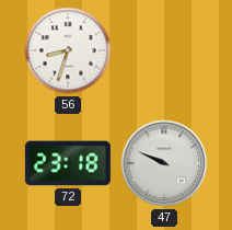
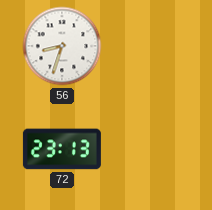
72: 23:18 -> 23:13 (62, 149)
47: 9:49 -> none (164, 163)
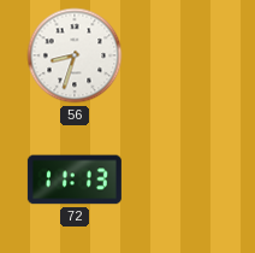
72: 23:13 -> 11:13 (75, 180)
